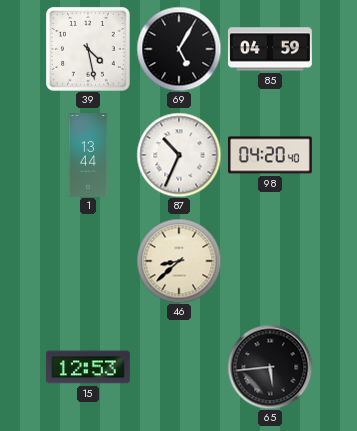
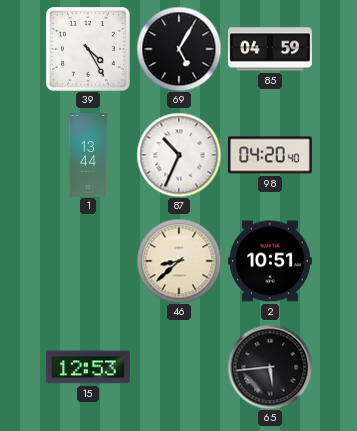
39: 4:28 -> 4:25 (88, 49)
2: none -> 10:51 (270, 261)
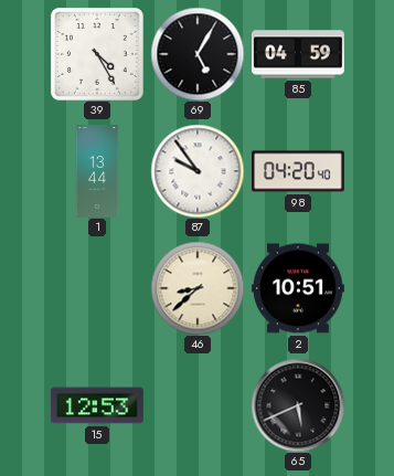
87: 10:34 -> 9:54 (198, 171)
65: 5:44 -> 5:41 (298, 405)
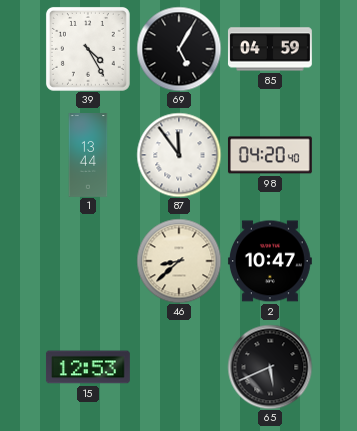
87: 9:54 -> 11:54 (179, 155)
2: 10:51 -> 10:47 (270, 261)
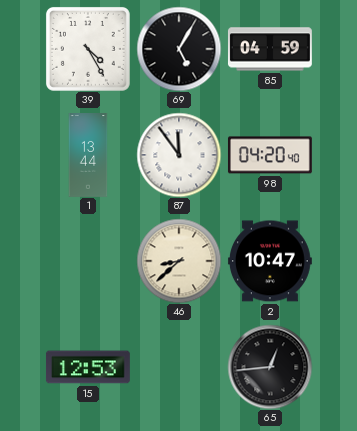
65: 5:41 -> 12:44 (270, 367)
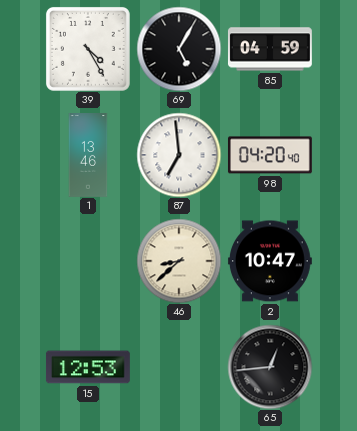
1: 13:44 -> 13:46 (88, 156)
87: 11:54 -> 6:59 (179, 155)
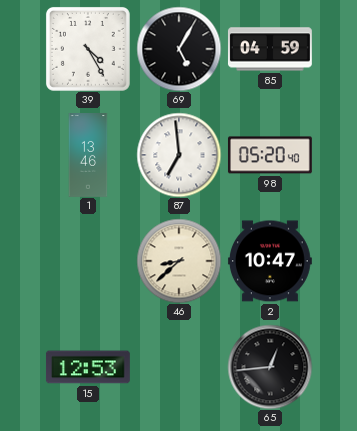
98: 04:20 -> 05:20 (270, 155)
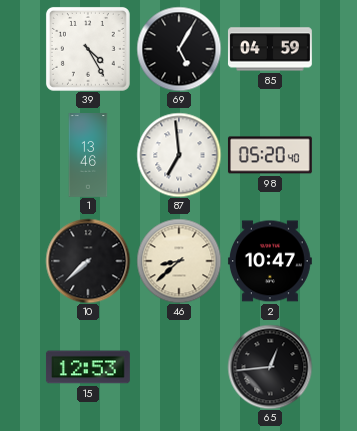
10: none -> 7:38 (88, 261)
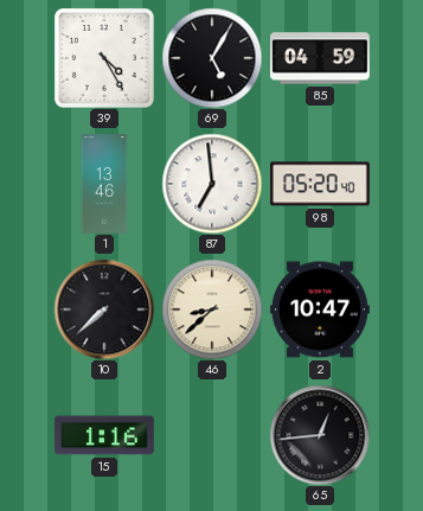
15: 12:53 -> 1:16 (104, 435)
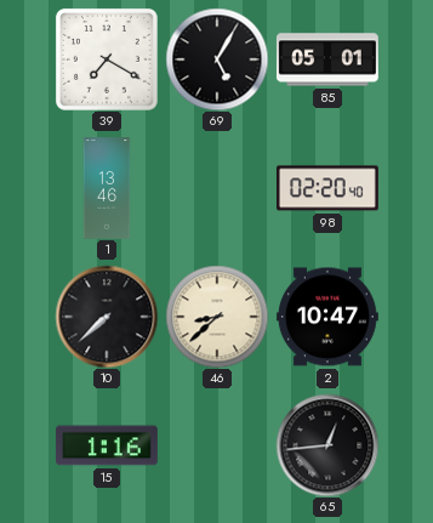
39: 4:25 -> 7:20 (107, 59)
85: 04:59 -> 05:01 (327, 59)
87: 6:59 -> none (212, 184)
98: 05:20 -> 02:20 (327, 188)
